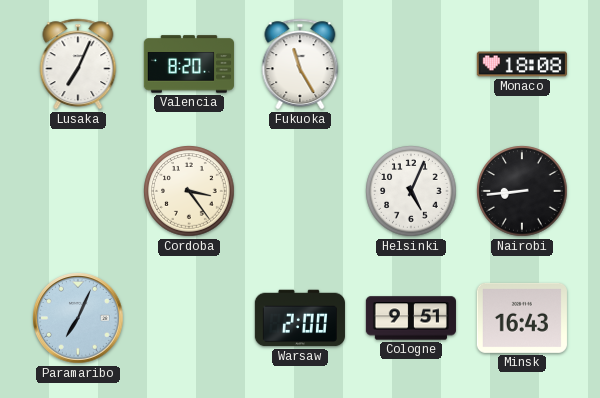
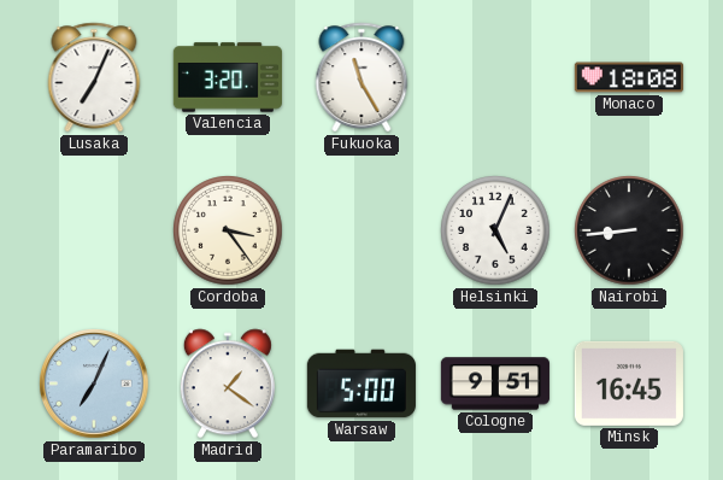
Valencia: 8:20 -> 3:20 (228, 77)
Madrid: none -> 1:21 (228, 384)
Warsaw: 2:00 -> 5:00 (361, 384)
Minsk: 16:43 -> 16:45 (629, 384)
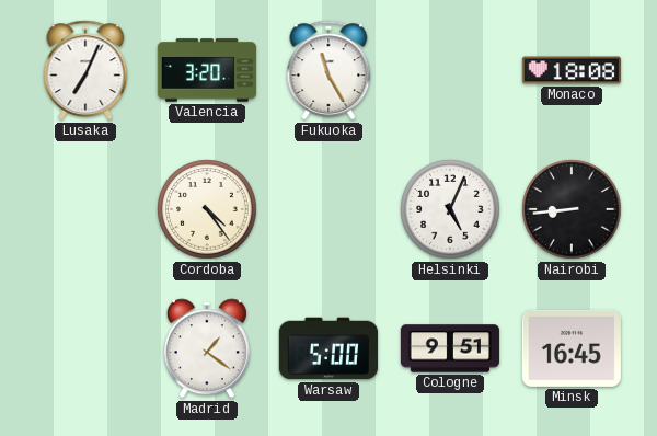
Cordoba: 3:24 -> 4:24 (207, 209)
Paramaribo: 7:04 -> none (94, 384)
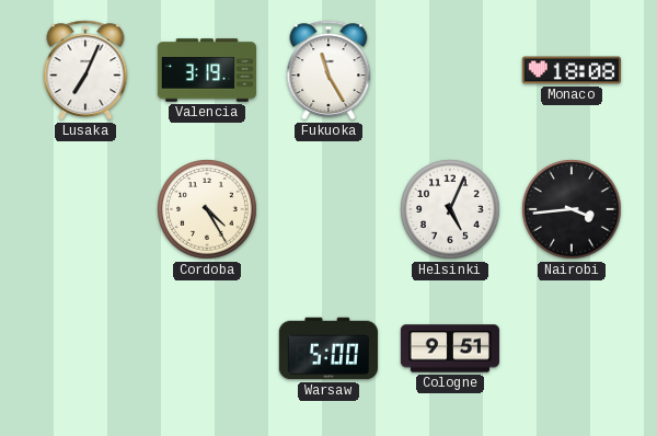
Valencia: 3:20 -> 3:19 (207, 70)
Cordoba: 4:24 -> 4:25 (207, 209)
Nairobi: 8:44 -> 3:44 (572, 209)
Madrid: 1:21 -> none (207, 348)
Minsk: 16:45 -> none (572, 348)
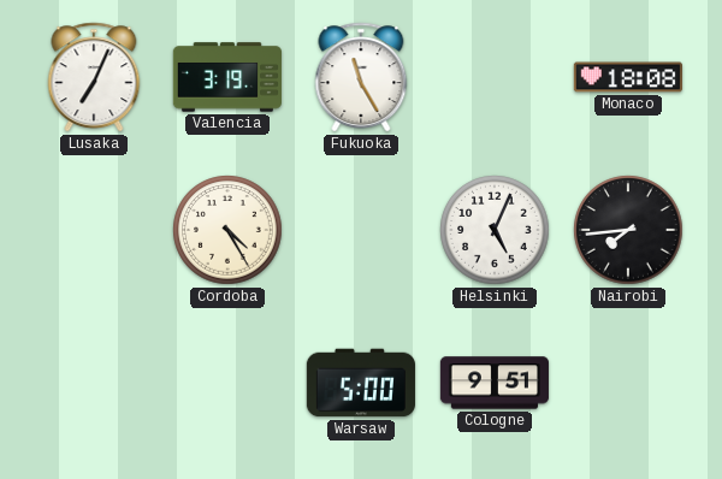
Nairobi: 3:44 -> 7:44 (628, 230)
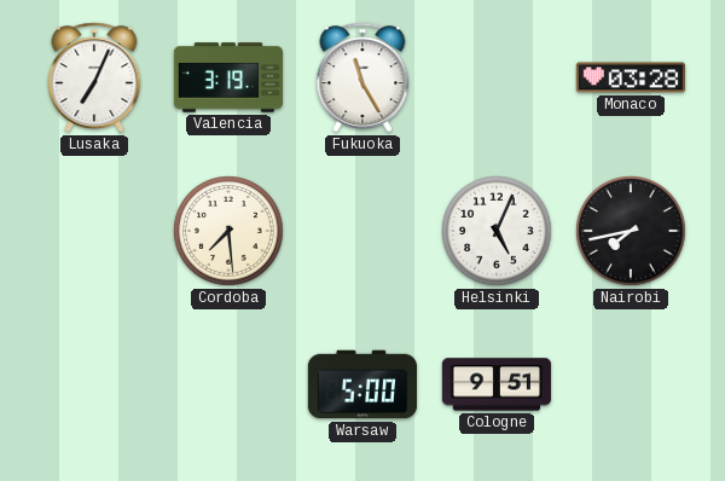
Monaco: 18:08 -> 03:28 (631, 77)
Cordoba: 4:25 -> 7:29 (228, 231)
Nairobi: 7:44 -> 7:43 (631, 231)
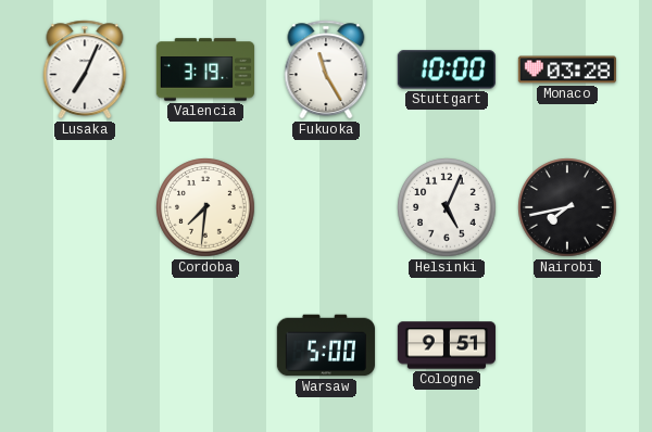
Stuttgart: none -> 10:00 (447, 69)
Cordoba: 7:29 -> 7:31 (205, 207)
